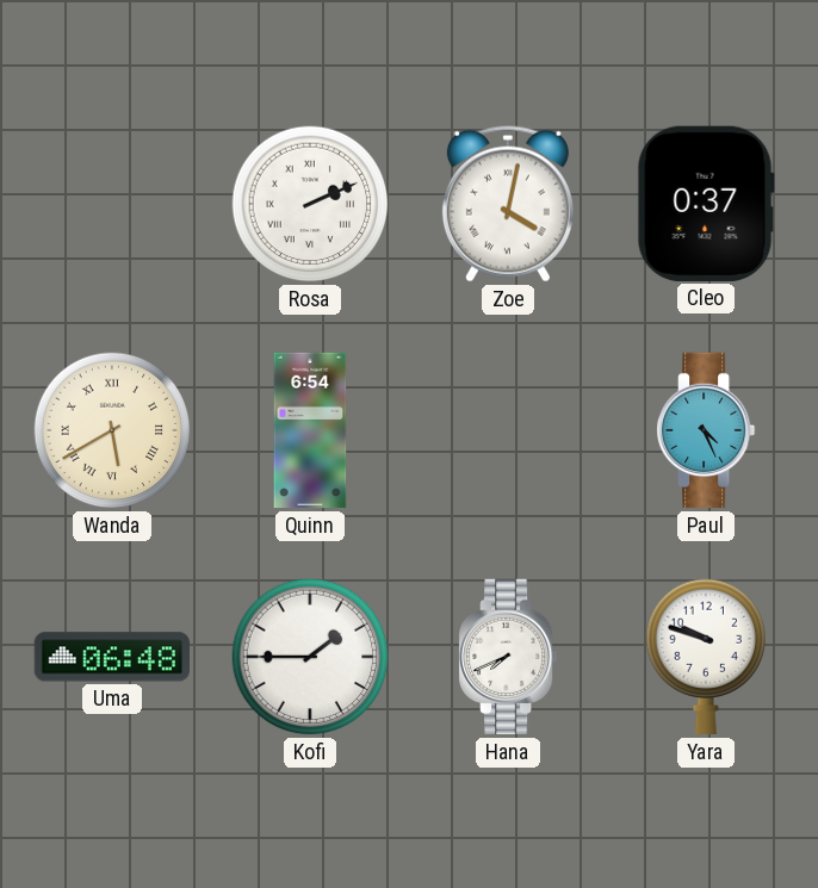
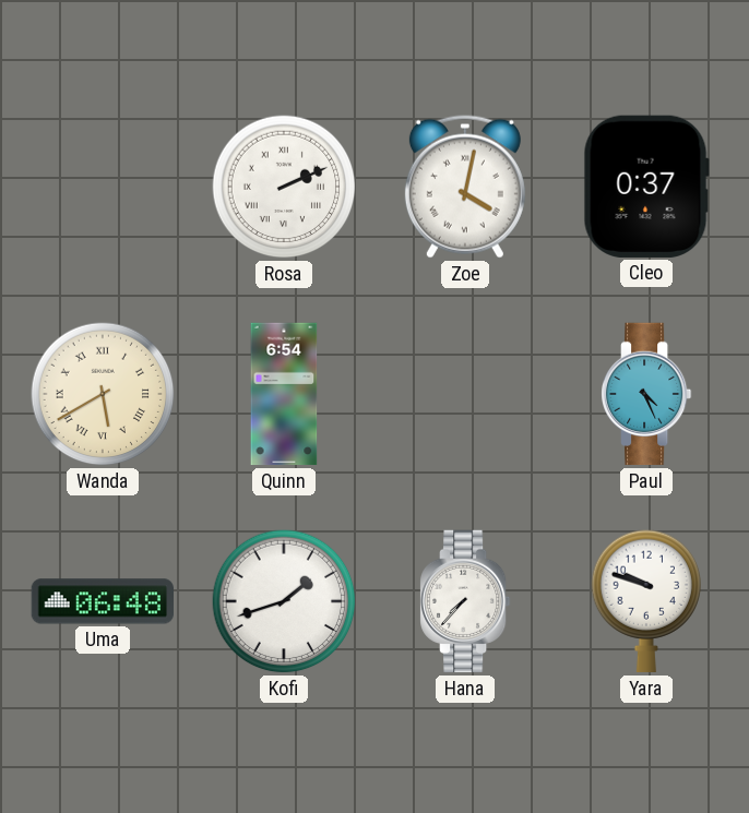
Kofi: 1:45 -> 1:42 (284, 601)
Hana: 7:41 -> 7:37 (466, 601)
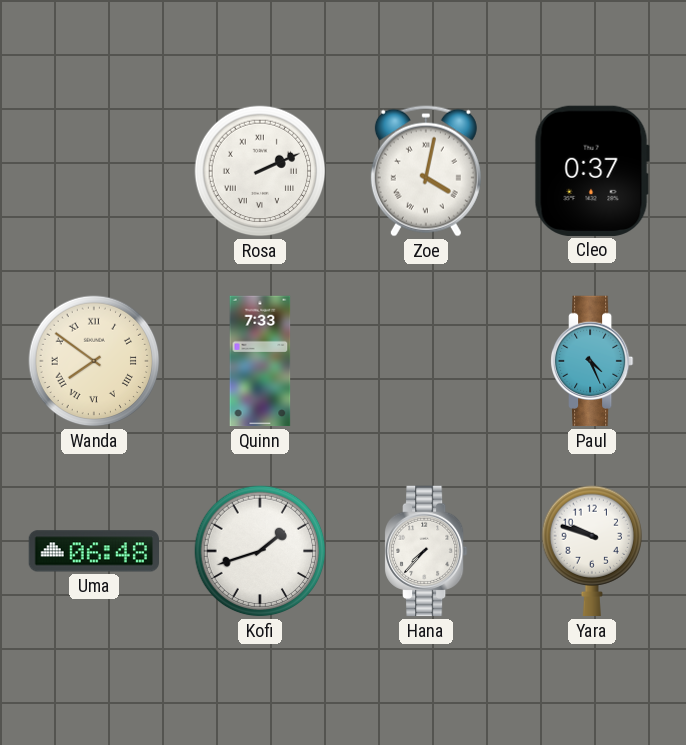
Wanda: 5:40 -> 7:51 (94, 361)
Quinn: 6:54 -> 7:33 (260, 361)
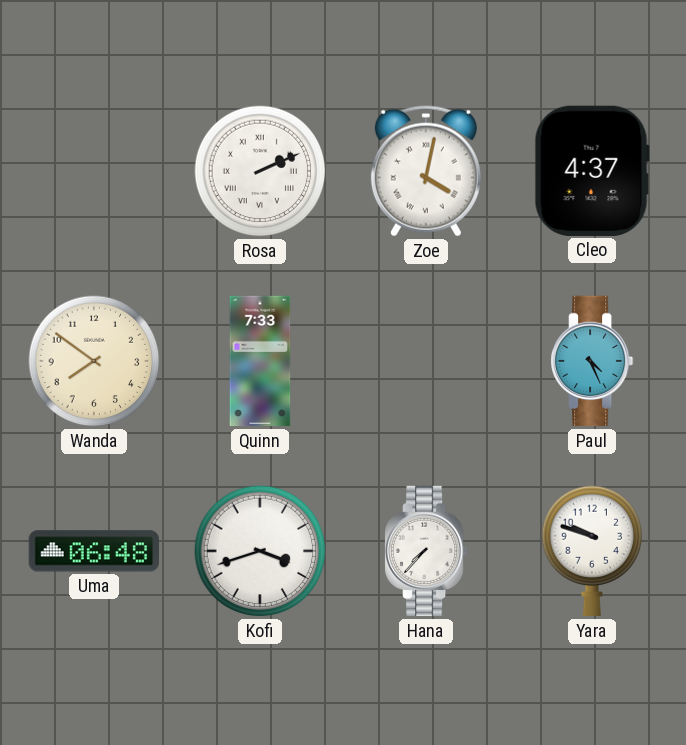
Cleo: 0:37 -> 4:37 (592, 171)
Wanda numerals: Roman -> Arabic (94, 361)
Kofi: 1:42 -> 3:42 (260, 551)
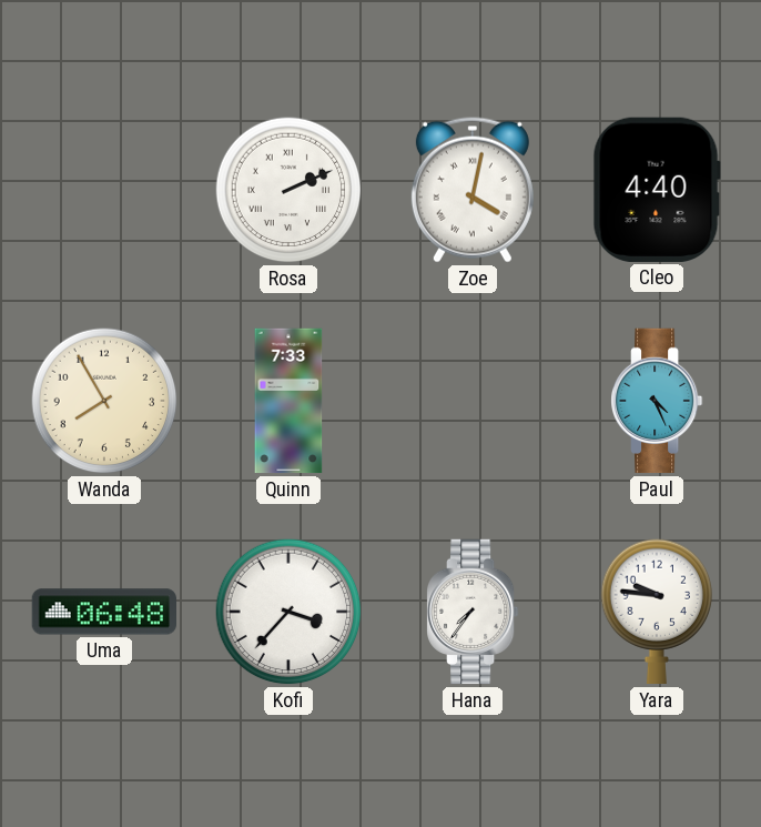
Cleo: 4:37 -> 4:40 (657, 190)
Wanda: 7:51 -> 7:55 (104, 401)
Kofi: 3:42 -> 3:37 (288, 612)
Hana: 7:37 -> 7:36 (474, 612)
Yara: 9:48 -> 9:46 (656, 612)
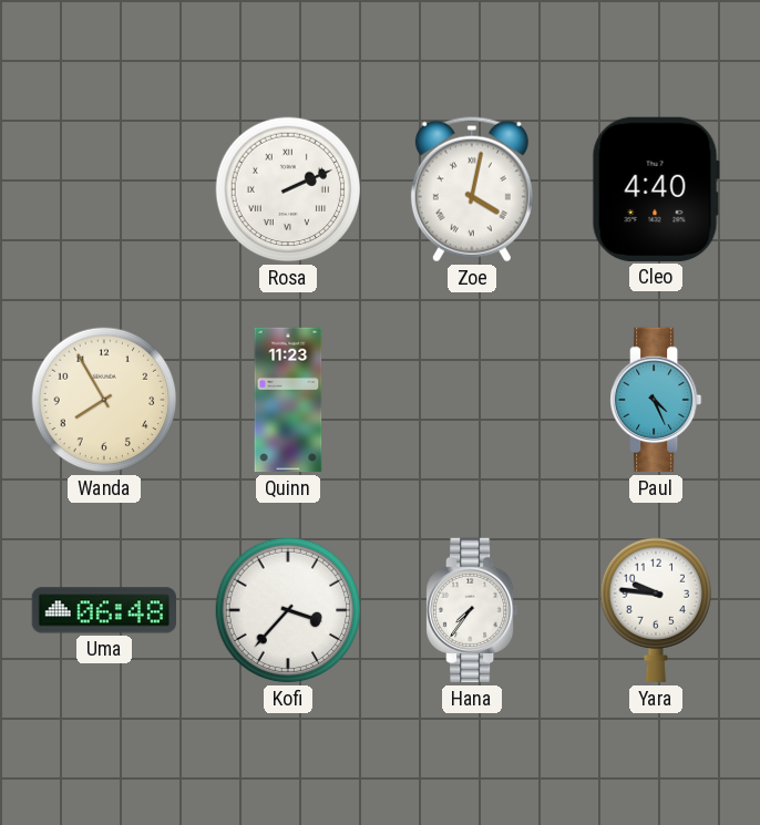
Quinn: 7:33 -> 11:23 (288, 400)
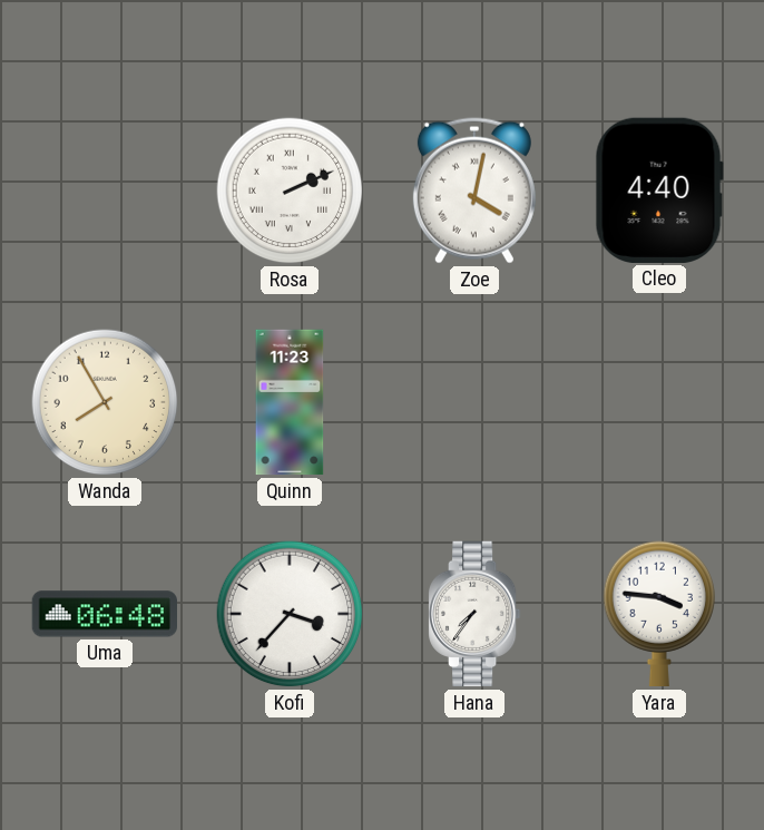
Paul: 4:26 -> none (657, 400)
Yara: 9:46 -> 3:46 (658, 614)
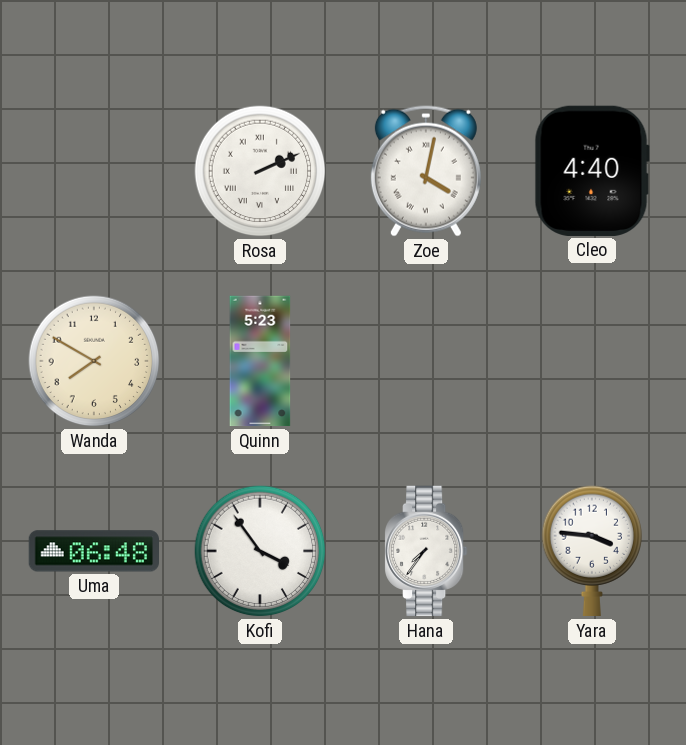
Wanda: 7:55 -> 7:50 (94, 361)
Quinn: 11:23 -> 5:23 (260, 361)
Kofi: 3:37 -> 3:54 (260, 551)
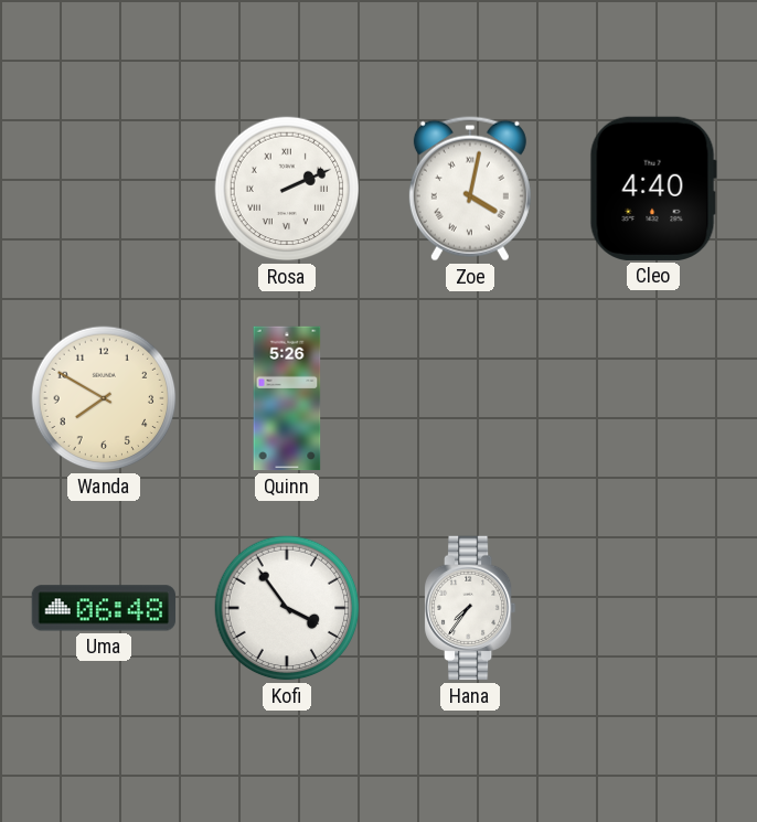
Quinn: 5:23 -> 5:26 (287, 398)
Yara: 3:46 -> none (591, 551)
